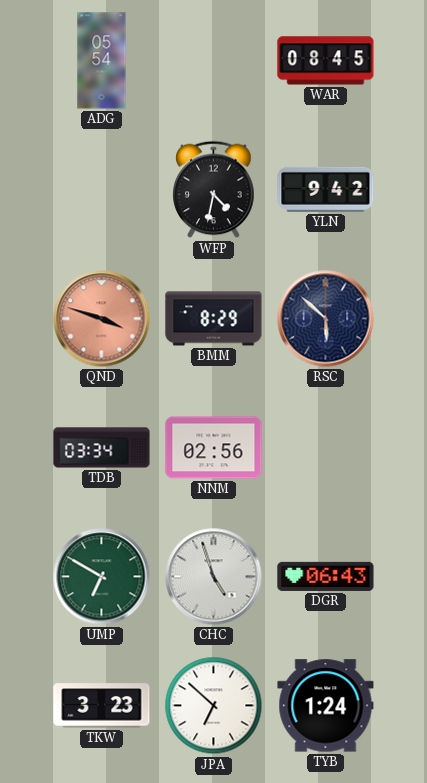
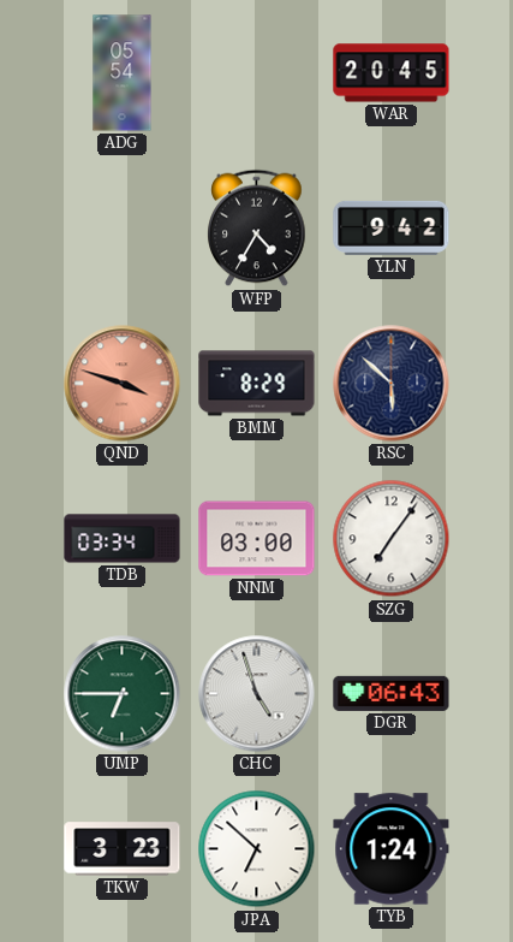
WAR: 08:45 -> 20:45 (392, 73)
WFP: 4:32 -> 4:35 (257, 229)
NNM: 02:56 -> 03:00 (257, 539)
SZG: none -> 7:06 (392, 539)
UMP: 6:50 -> 6:45 (123, 694)
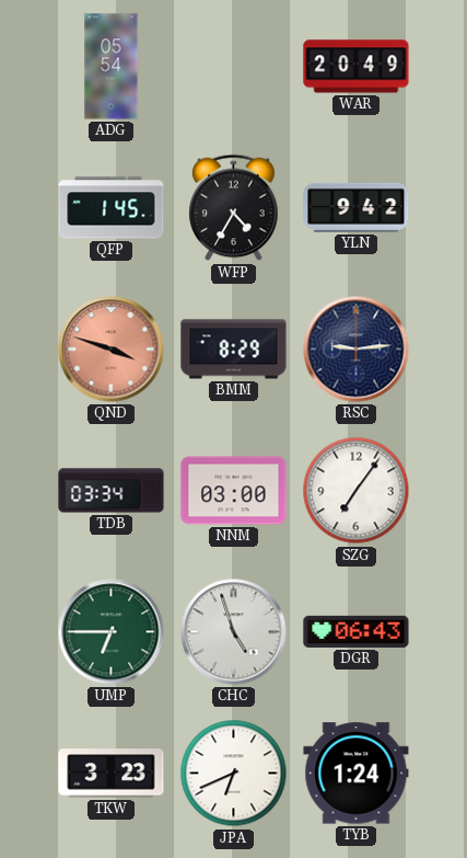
WAR: 20:45 -> 20:49 (357, 67)
QFP: none -> 1:45 (112, 208)
RSC: 5:52 -> 9:14 (357, 350)
JPA: 6:52 -> 6:41 (234, 774)
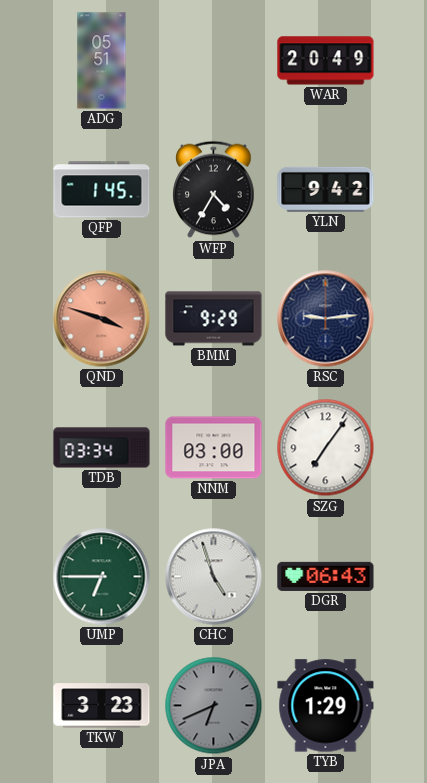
ADG: 05:54 -> 05:51 (102, 61)
BMM: 8:29 -> 9:29 (214, 319)
JPA dial: white -> grey (214, 706)
TYB: 1:24 -> 1:29 (326, 706)
